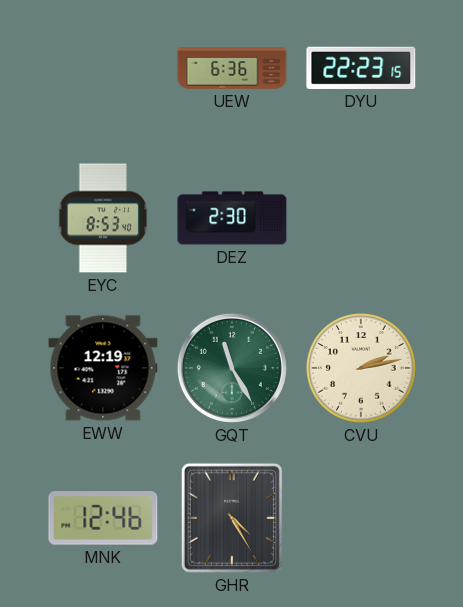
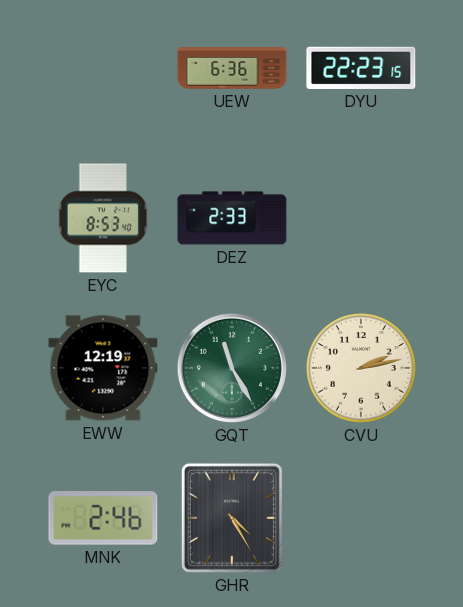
DEZ: 2:30 -> 2:33 (232, 218)
MNK: 12:46 -> 2:46 (103, 518)
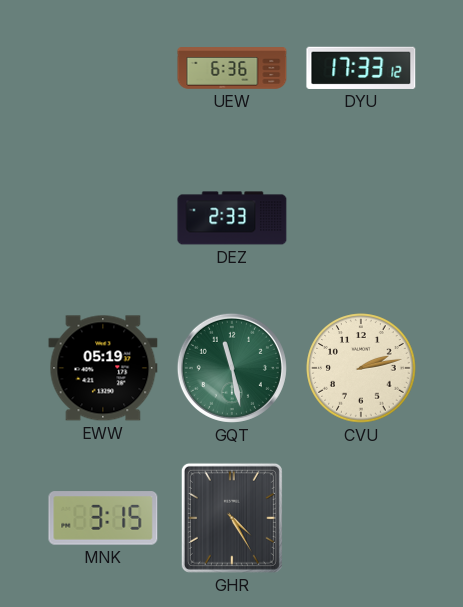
DYU: 22:23 -> 17:33 (361, 68)
EYC: 8:53 -> none (103, 218)
EWW: 12:19 -> 05:19 (103, 368)
GQT: 11:25 -> 11:28 (232, 368)
MNK: 2:46 -> 3:15 (103, 518)
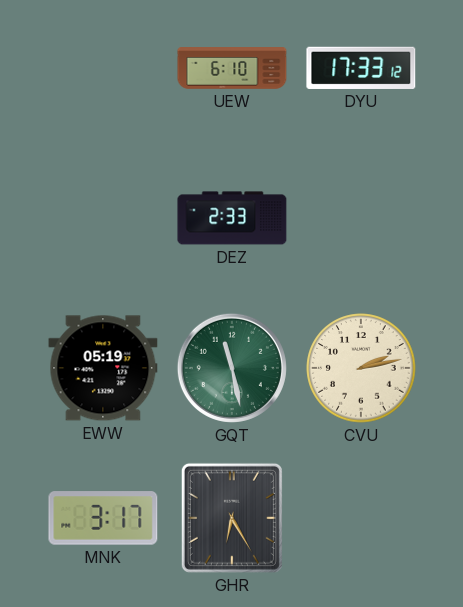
UEW: 6:36 -> 6:10 (232, 68)
MNK: 3:15 -> 3:17 (103, 518)
GHR: 4:25 -> 6:25 (232, 518)
